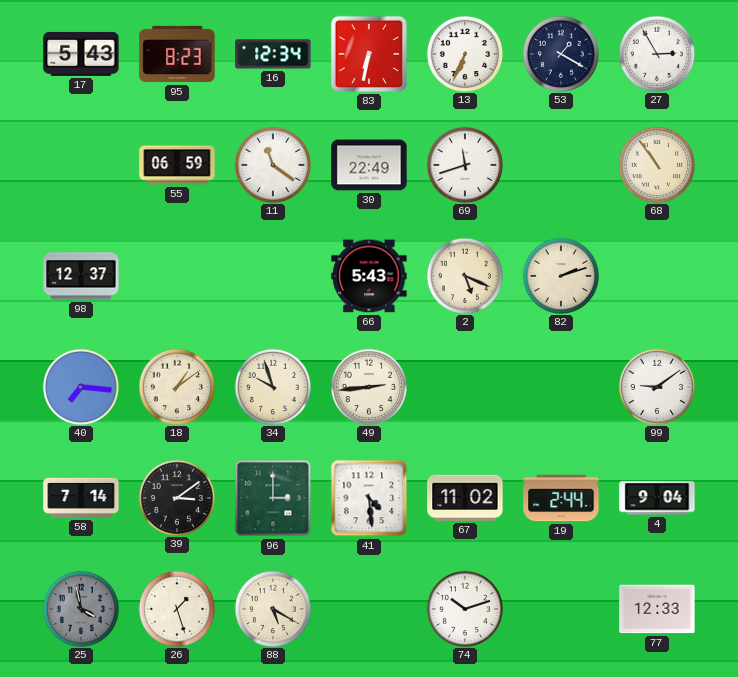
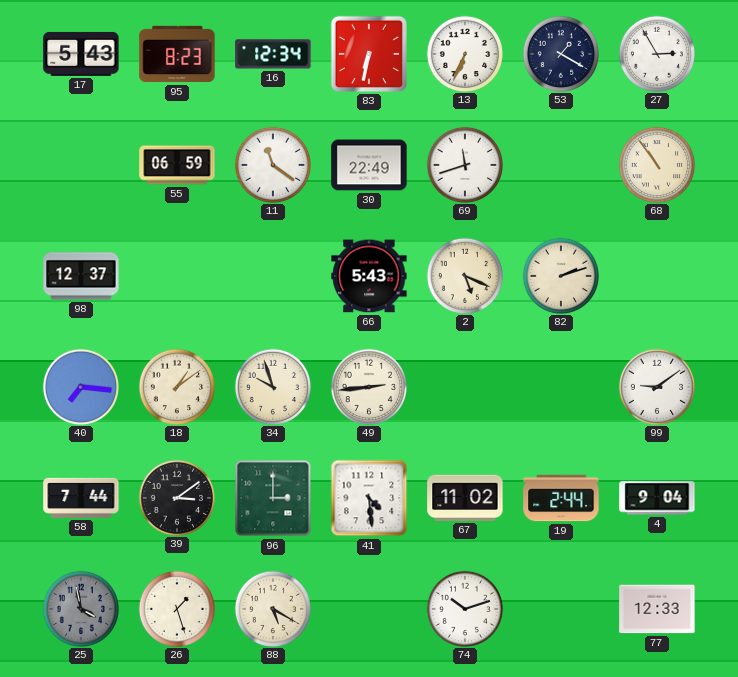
58: 7:14 -> 7:44 (81, 498)
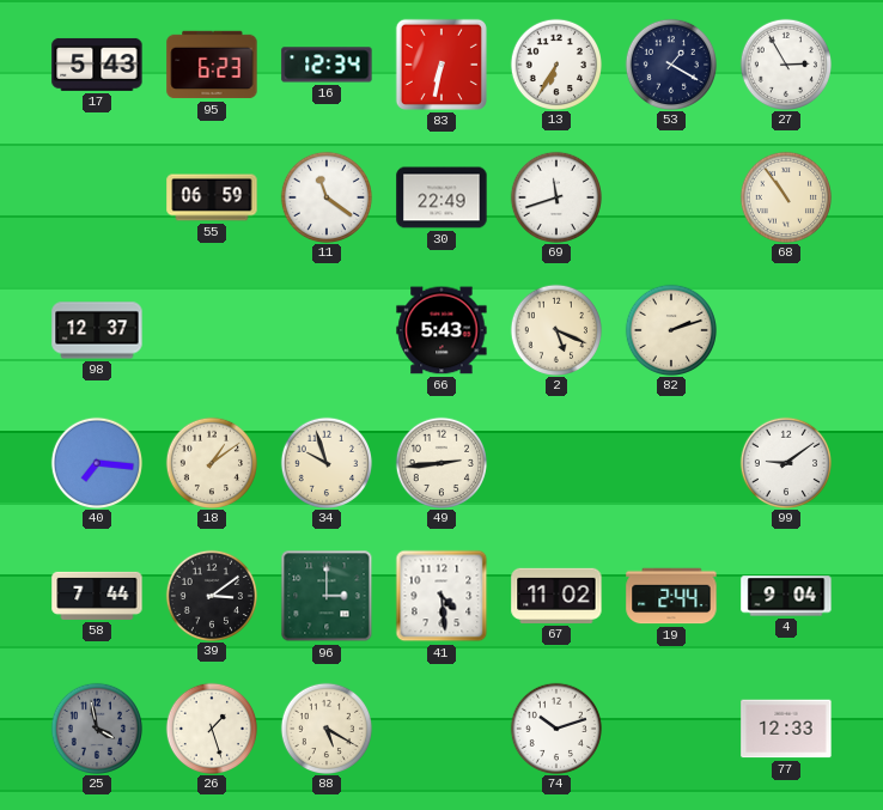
95: 8:23 -> 6:23 (212, 65)
13: 6:34 -> 6:35 (555, 63)
